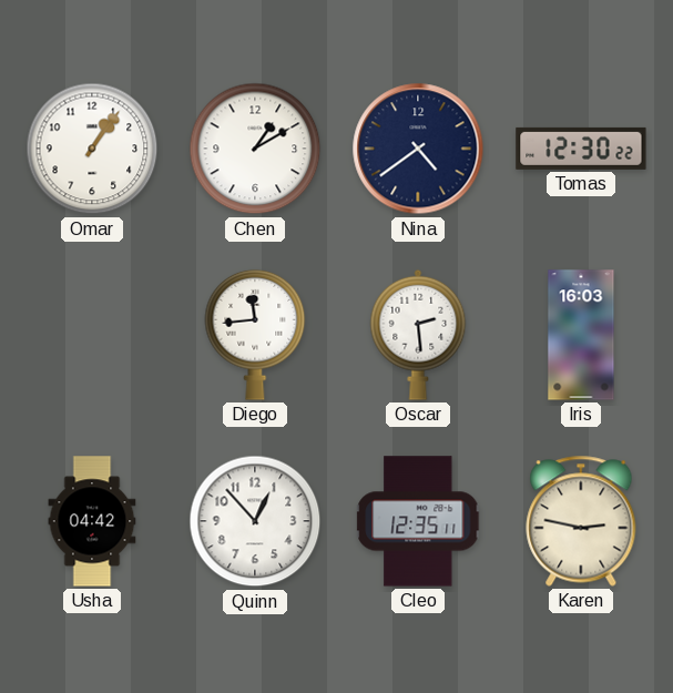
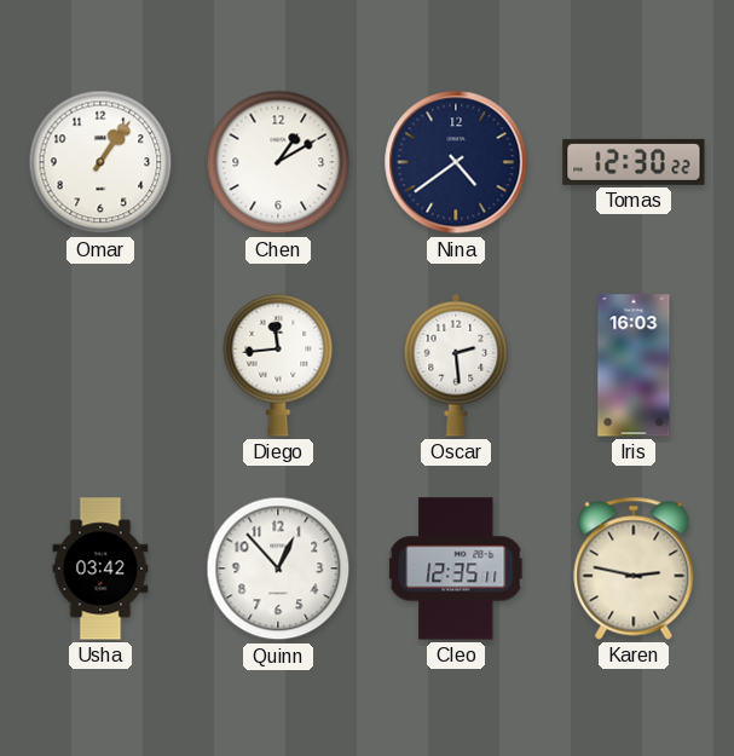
Usha: 04:42 -> 03:42 (100, 569)
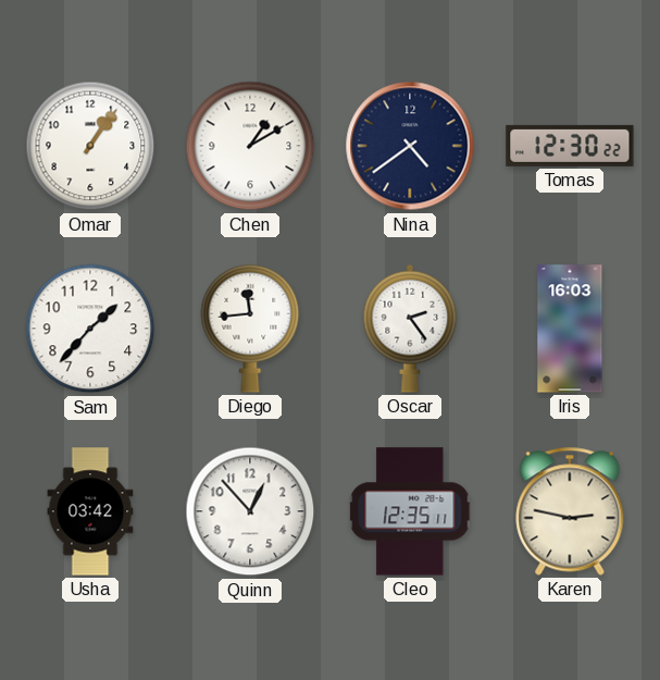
Sam: none -> 1:37 (90, 329)
Oscar: 2:29 -> 2:24 (410, 329)
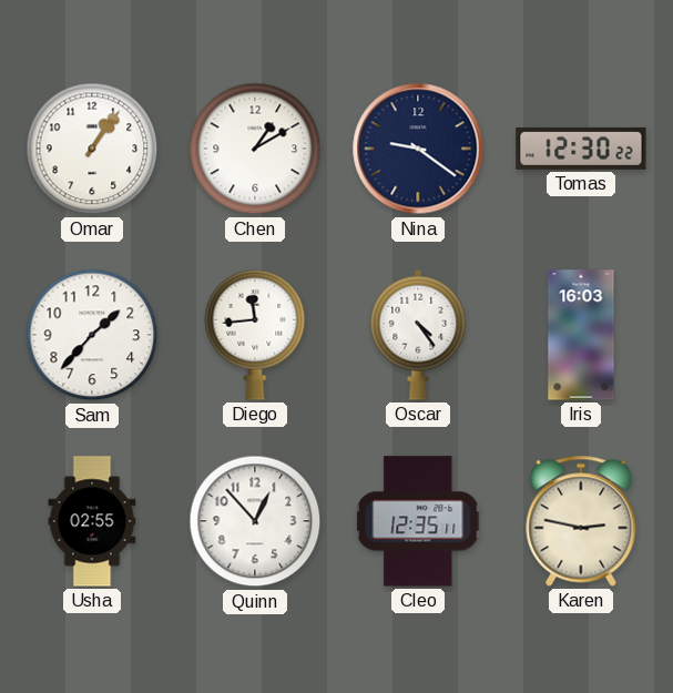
Nina: 4:39 -> 9:21 (418, 149)
Oscar: 2:24 -> 4:24 (418, 335)
Usha: 03:42 -> 02:55 (92, 521)
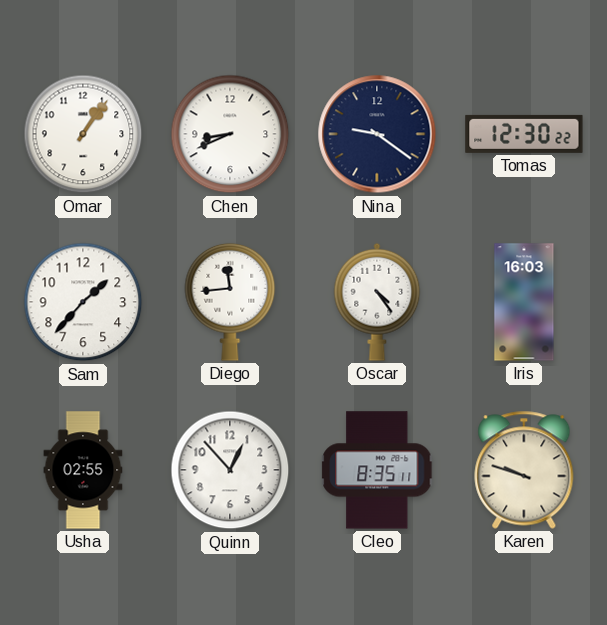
Chen: 1:10 -> 8:41 (230, 134)
Cleo: 12:35 -> 8:35 (378, 470)
Karen: 2:47 -> 9:48 (524, 470)
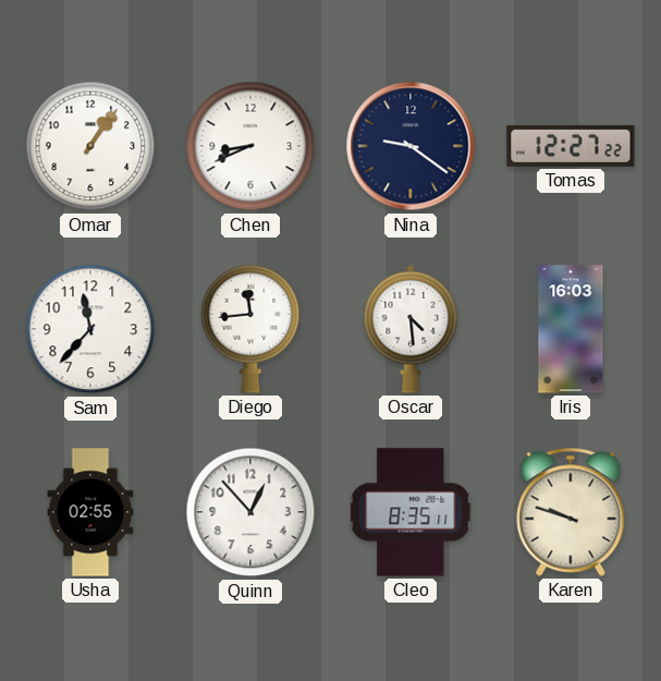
Tomas: 12:30 -> 12:27 (571, 146)
Sam: 1:37 -> 11:37 (90, 329)
Oscar: 4:24 -> 4:29 (411, 329)
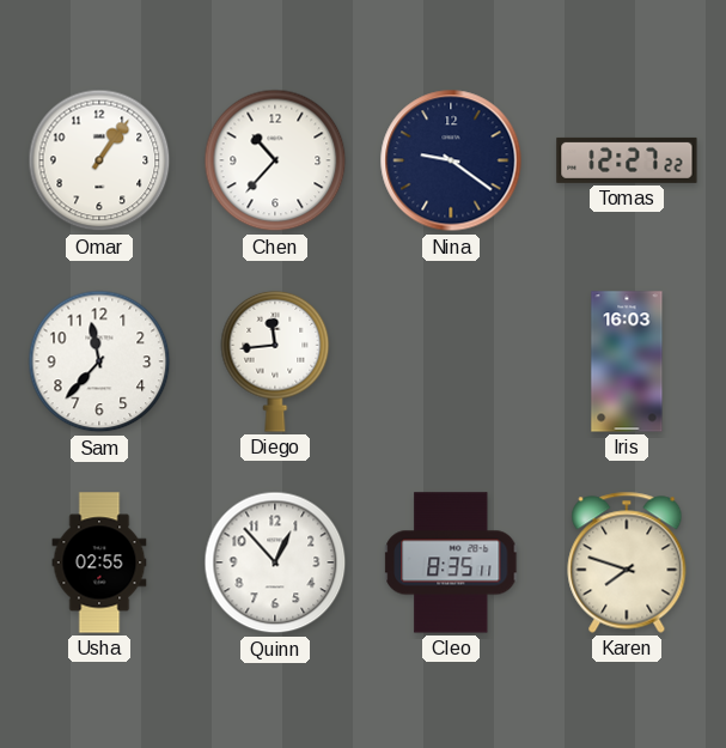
Chen: 8:41 -> 10:37 (275, 160)
Oscar: 4:29 -> none (411, 329)
Karen: 9:48 -> 7:48 (627, 562)
